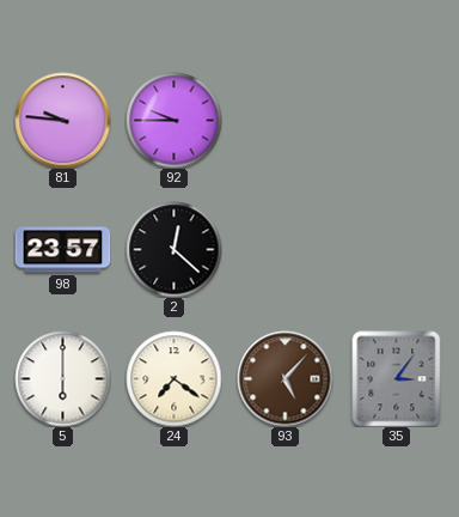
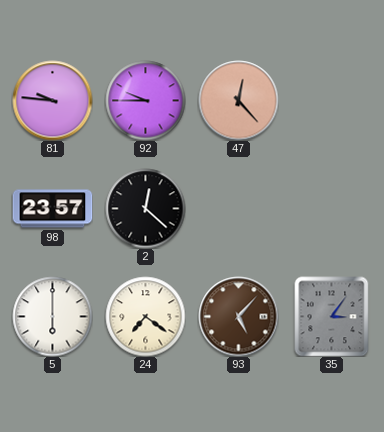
47: none -> 12:23 (238, 100)
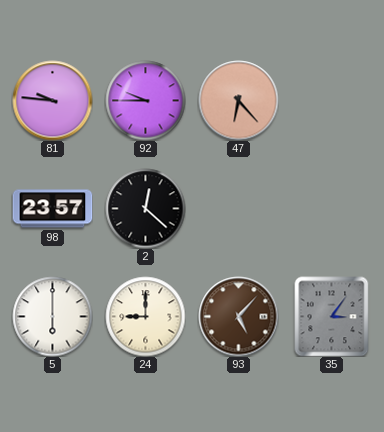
47: 12:23 -> 6:23 (238, 100)
24: 7:21 -> 9:00 (145, 316)
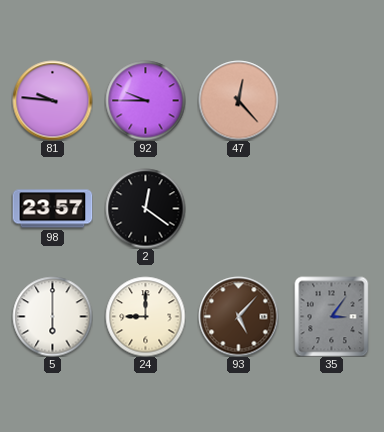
47: 6:23 -> 12:23 (238, 100)
2: 12:22 -> 12:21 (145, 208)
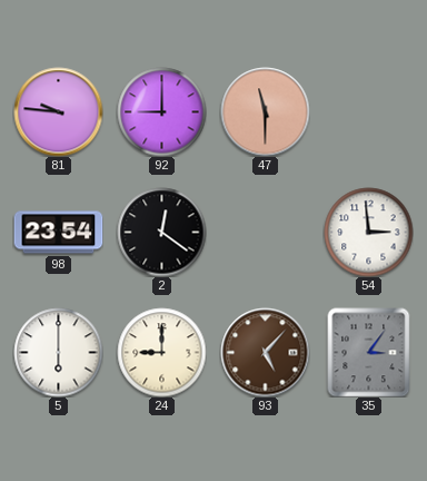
92: 9:45 -> 9:00 (161, 111)
47: 12:23 -> 11:30 (265, 111)
98: 23:57 -> 23:54 (58, 233)
54: none -> 2:59 (368, 232)
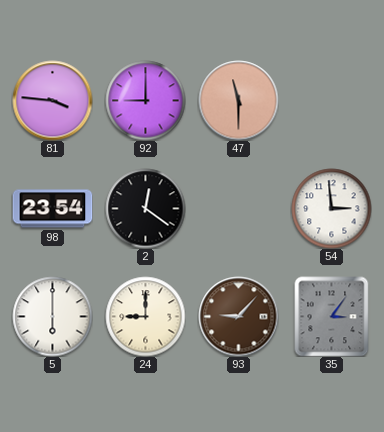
81: 9:46 -> 3:46 (52, 100)
93: 5:07 -> 9:07 (238, 316)
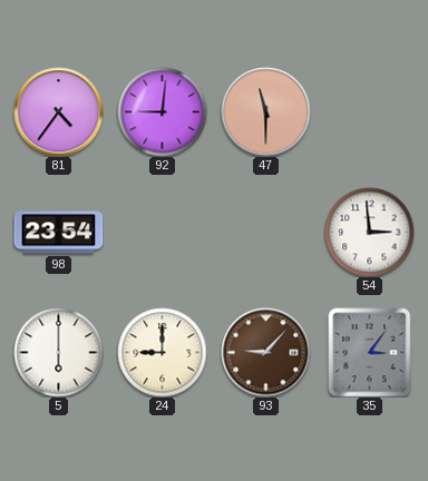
81: 3:46 -> 4:36 (58, 111)
92: 9:00 -> 9:01 (162, 111)
2: 12:21 -> none (145, 208)
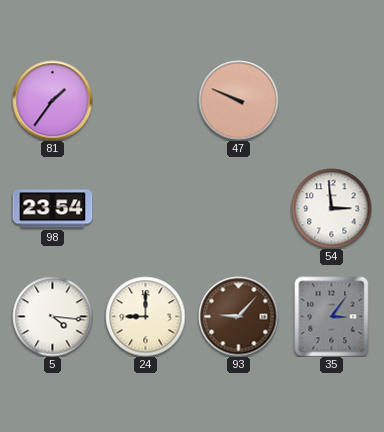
81: 4:36 -> 1:36 (52, 100)
92: 9:01 -> none (162, 111)
47: 11:30 -> 9:49 (238, 100)
5: 6:00 -> 4:16 (52, 316)
